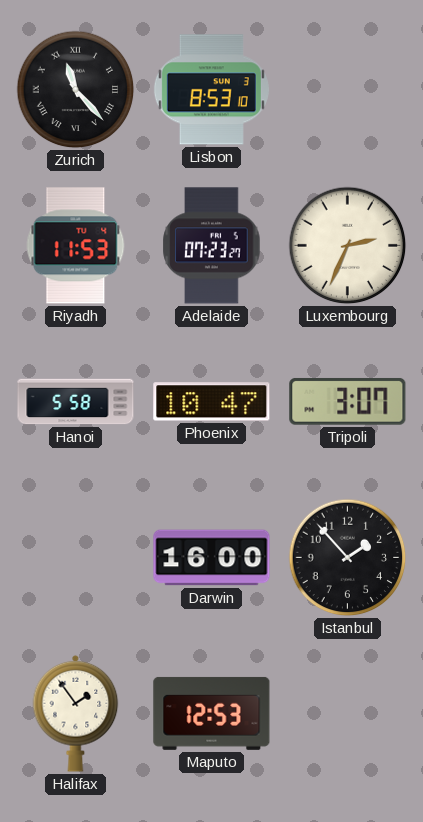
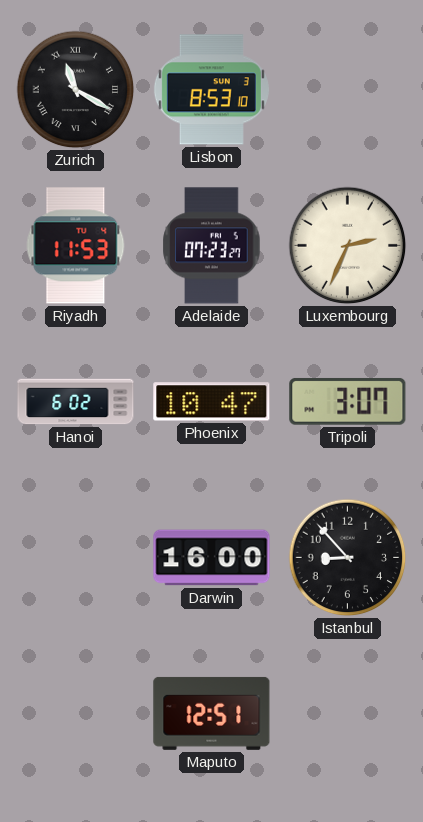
Zurich: 11:23 -> 11:20 (76, 90)
Hanoi: 5:58 -> 6:02 (76, 402)
Istanbul: 1:53 -> 8:53 (348, 558)
Halifax: 1:54 -> none (76, 713)
Maputo: 12:53 -> 12:51 (212, 713)
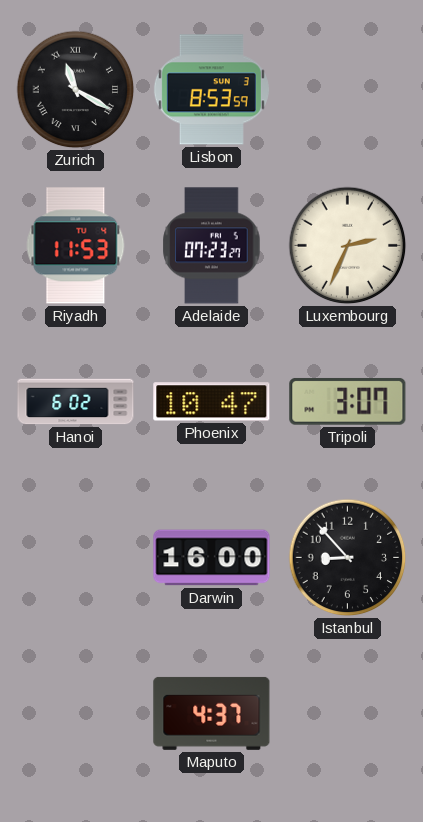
Lisbon: 8:53:10 -> 8:53:59 (211, 90)
Maputo: 12:51 -> 4:37 (212, 713)
